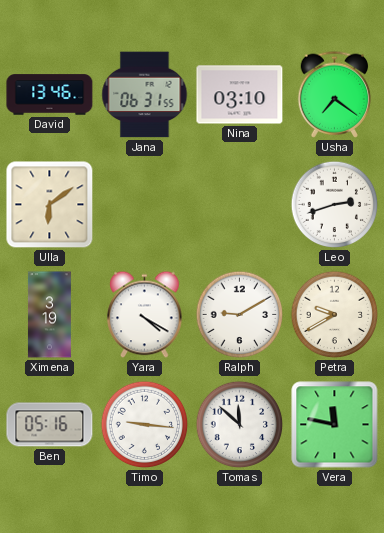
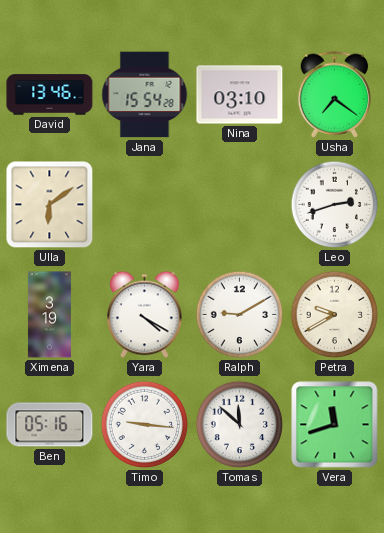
Jana: 06:31 -> 15:54 (145, 95)
Vera: 11:47 -> 11:42 (335, 425)
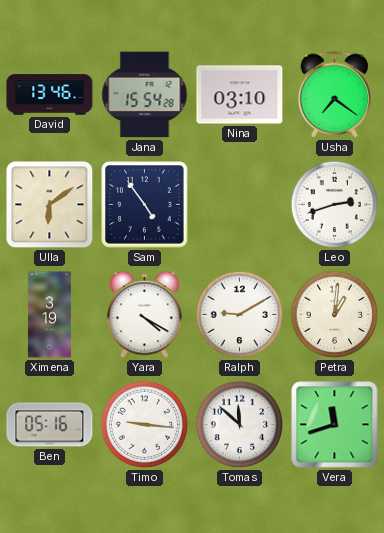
Sam: none -> 4:54 (145, 205)
Petra: 9:40 -> 1:01 (335, 315)
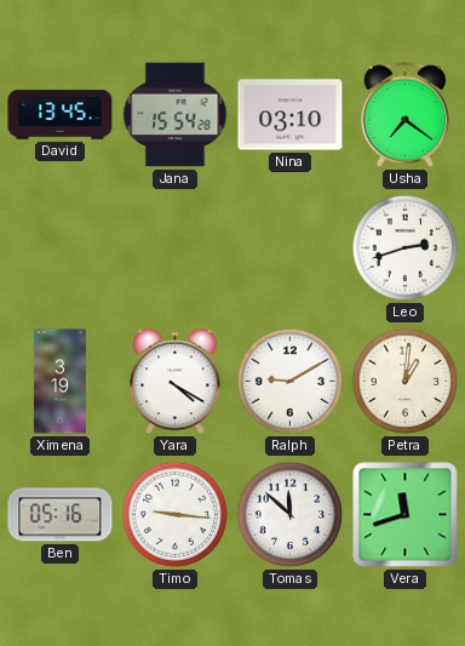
David: 13:46 -> 13:45 (61, 115)
Ulla: 6:09 -> none (50, 205)
Sam: 4:54 -> none (145, 205)
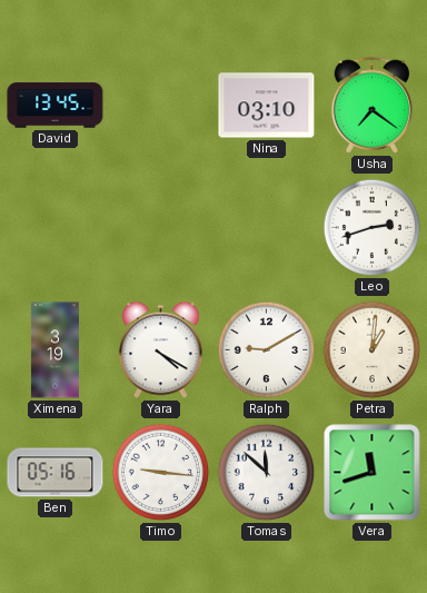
Jana: 15:54 -> none (176, 115)
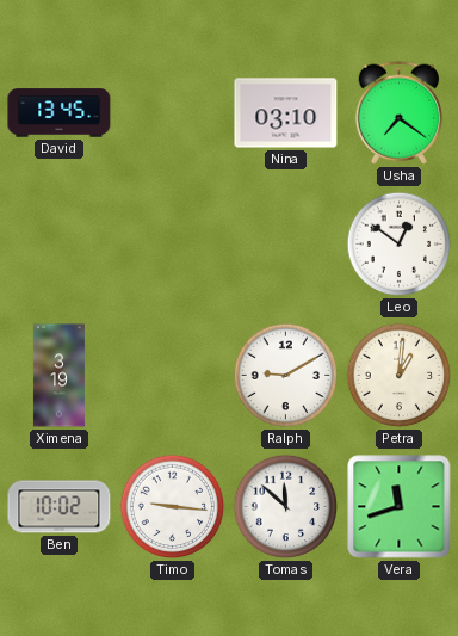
Leo: 2:42 -> 12:51 (400, 245)
Yara: 4:20 -> none (161, 350)
Ben: 05:16 -> 10:02 (60, 507)
